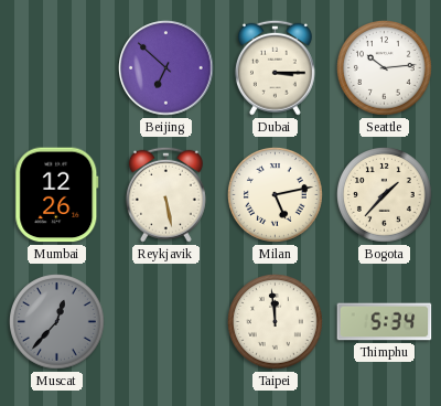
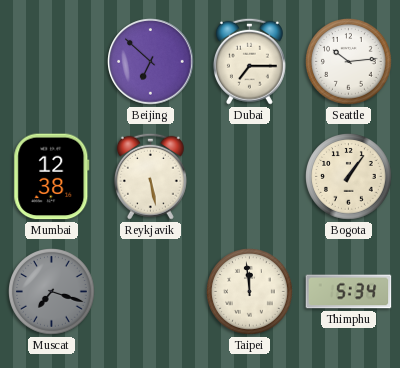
Dubai: 3:15 -> 7:15 (249, 61)
Mumbai: 12:26 -> 12:38 (52, 177)
Milan: 5:13 -> none (276, 195)
Bogota: 1:37 -> 1:06 (349, 177)
Muscat: 12:37 -> 7:18 (52, 292)
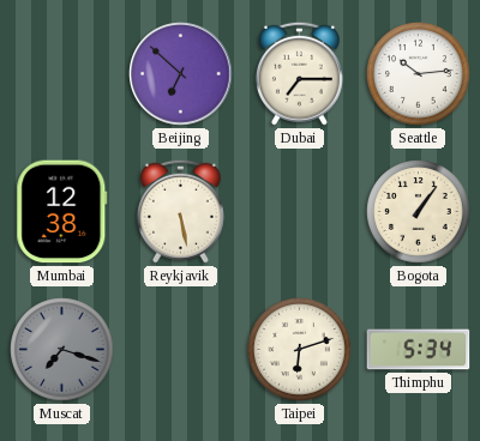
Taipei: 11:59 -> 6:12 (300, 350)
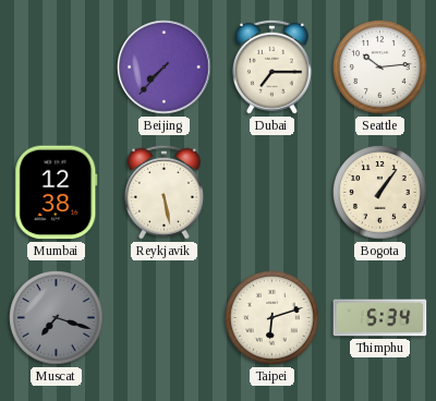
Beijing: 6:52 -> 7:37 (165, 68)
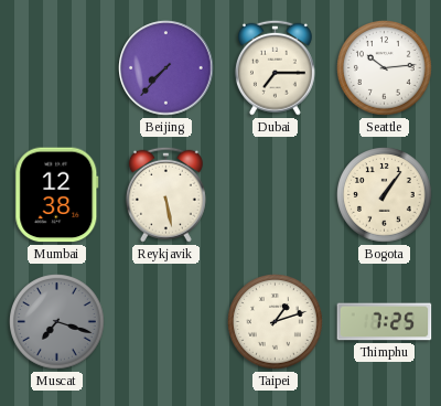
Taipei: 6:12 -> 1:12 (276, 322)
Thimphu: 5:34 -> 7:25 (385, 322)
